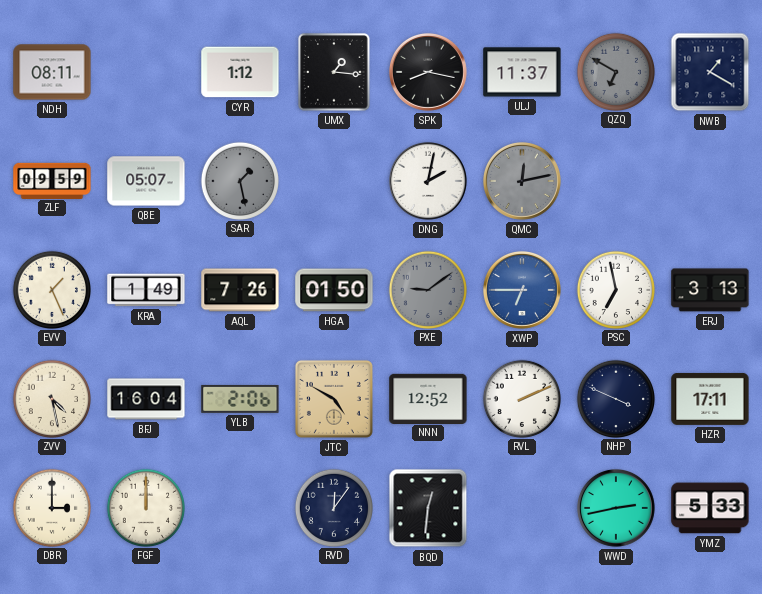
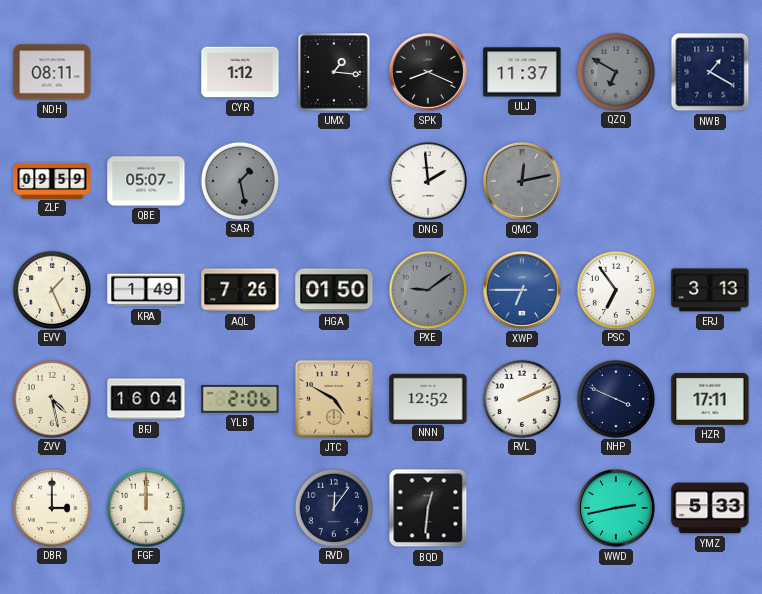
SPK: 8:17 -> 8:19 (428, 72)
DNG: 2:02 -> 1:59 (428, 181)
PSC: 6:58 -> 6:54 (615, 289)
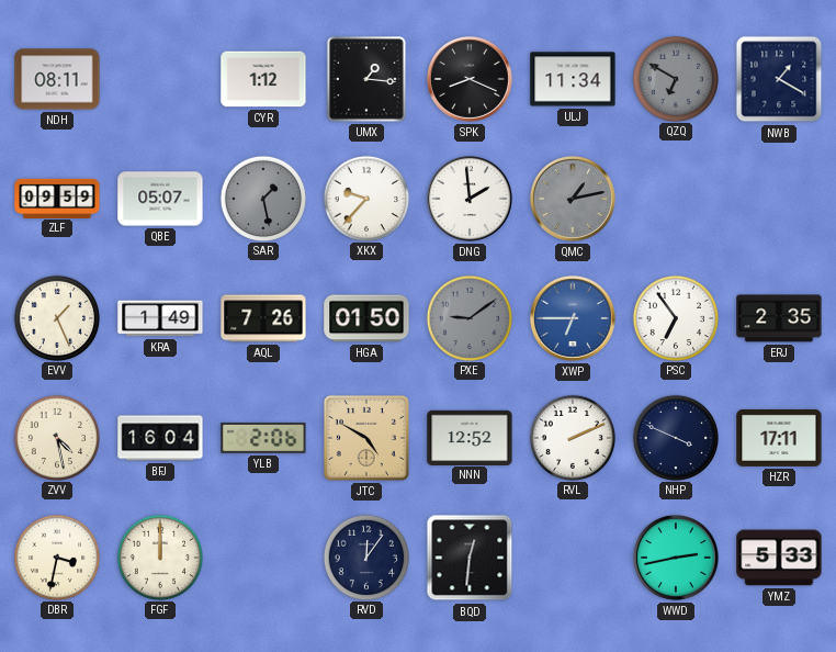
ULJ: 11:37 -> 11:34 (573, 79)
XKX: none -> 9:37 (365, 198)
QMC: 12:13 -> 1:13 (573, 199)
ERJ: 3:13 -> 2:35 (779, 318)
DBR: 3:00 -> 3:32 (56, 557)
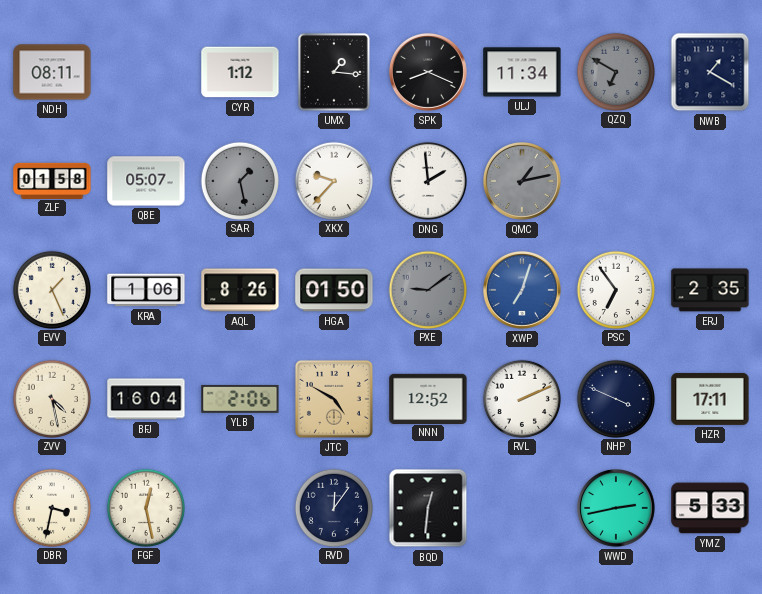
ZLF: 09:59 -> 01:58 (52, 180)
KRA: 1:49 -> 1:06 (146, 290)
AQL: 7:26 -> 8:26 (240, 290)
XWP: 6:45 -> 7:03 (522, 290)
FGF: 12:00 -> 12:28 (145, 507)
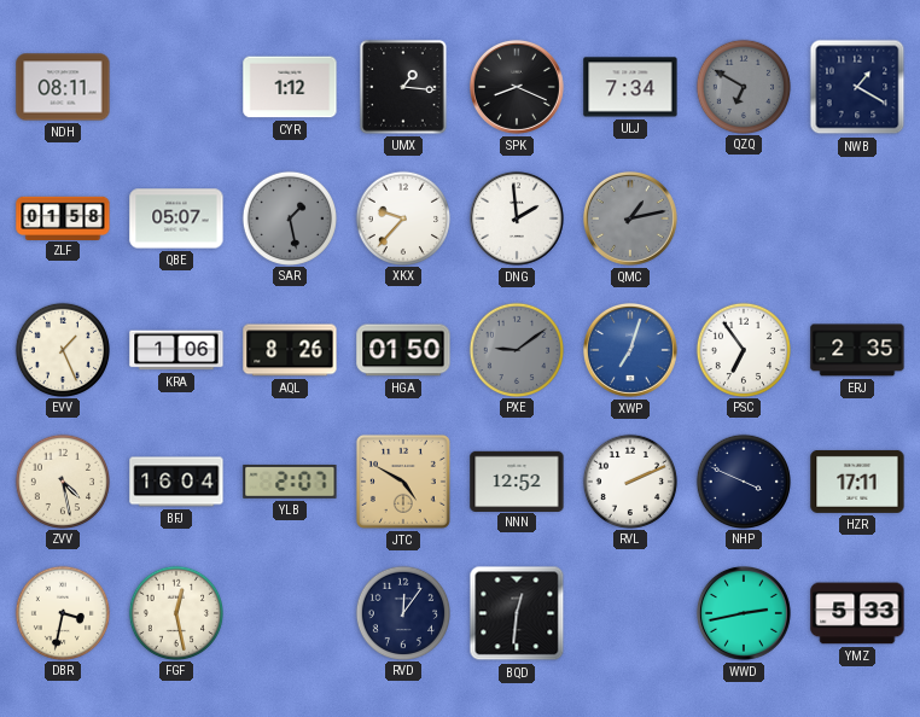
ULJ: 11:34 -> 7:34 (630, 87)
YLB: 2:06 -> 2:07 (290, 482)
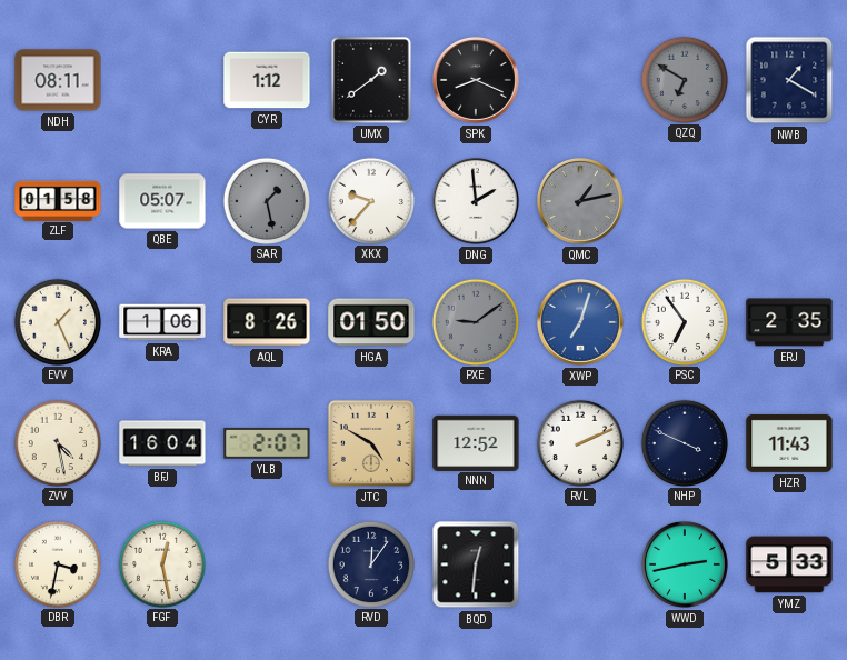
UMX: 1:16 -> 1:39 (371, 80)
ULJ: 7:34 -> none (630, 87)
HZR: 17:11 -> 11:43 (789, 443)
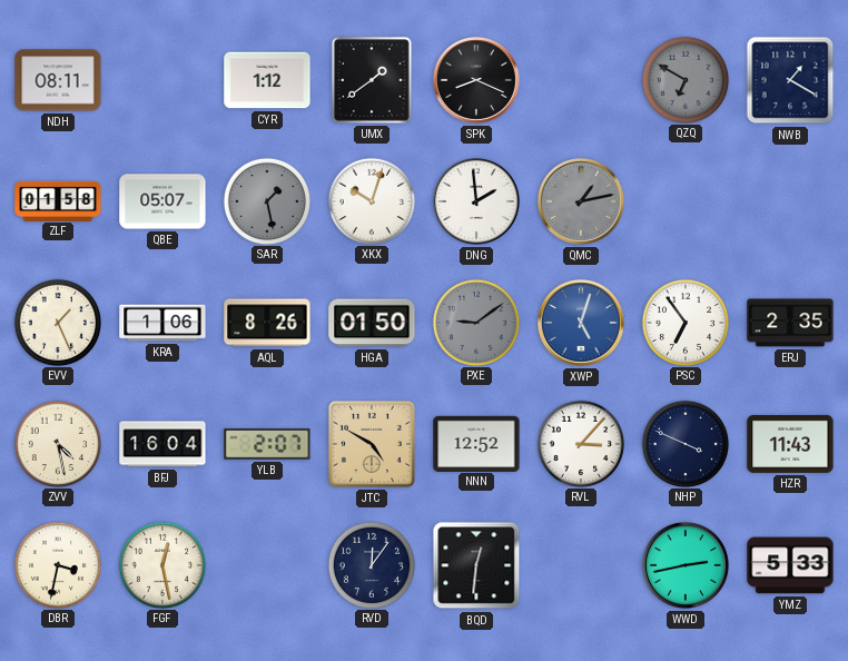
XKX: 9:37 -> 10:03 (371, 200)
XWP: 7:03 -> 5:03 (581, 323)
RVL: 2:11 -> 3:07 (580, 443)
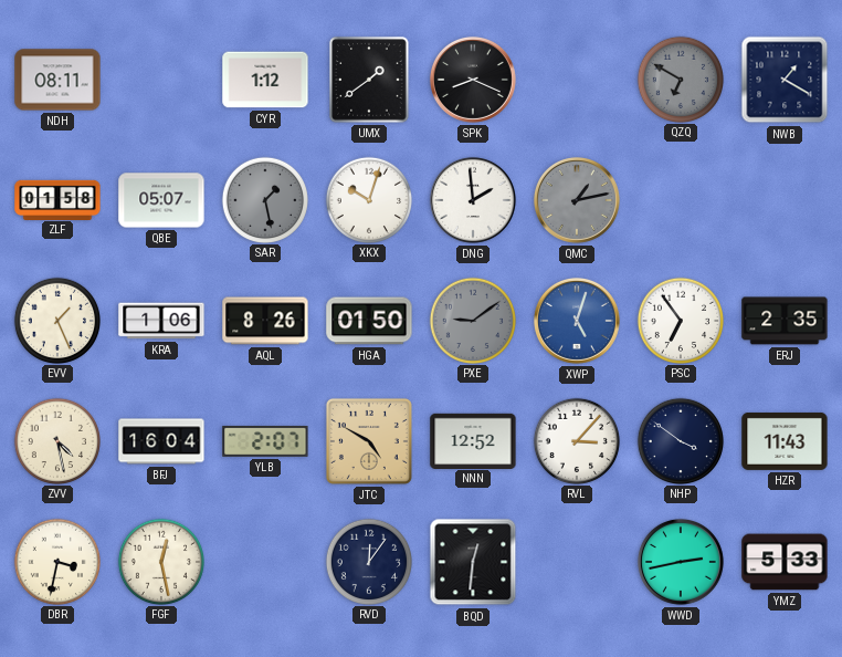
NHP: 3:49 -> 3:51 (680, 440)
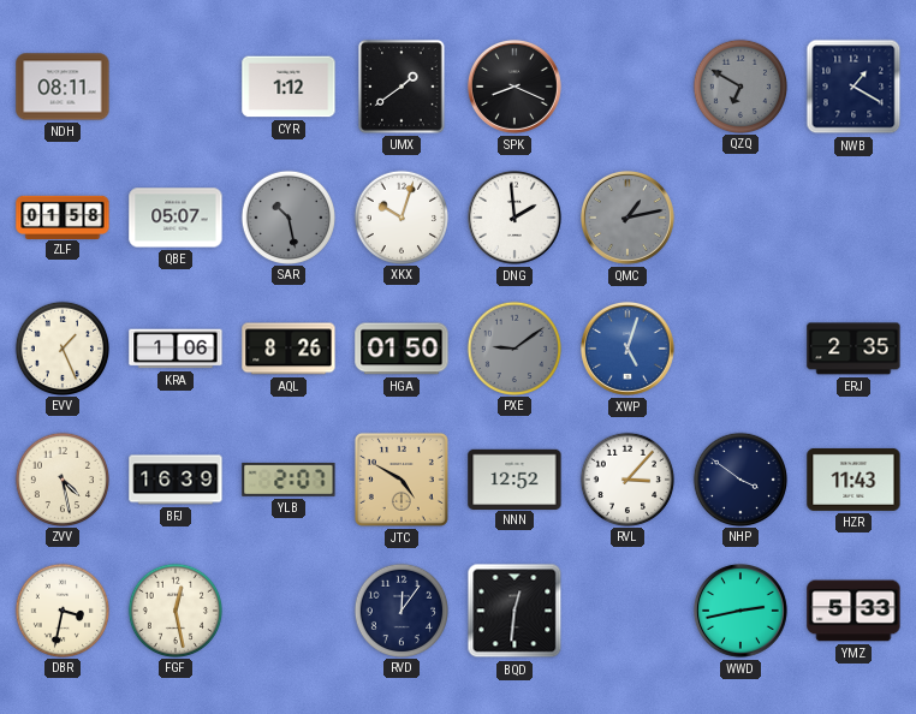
SAR: 1:28 -> 10:28 (287, 216)
PSC: 6:54 -> none (680, 320)
BFJ: 16:04 -> 16:39 (176, 480)
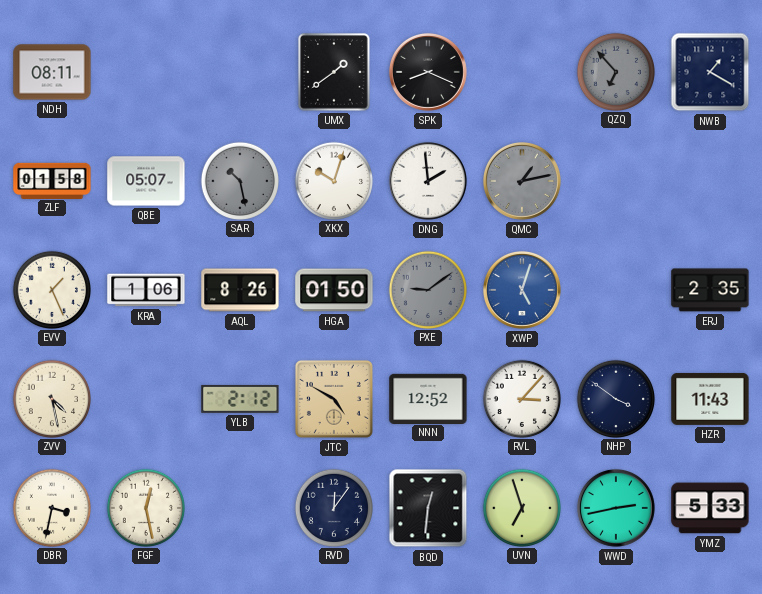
CYR: 1:12 -> none (289, 87)
QZQ: 6:50 -> 6:53 (615, 71)
BFJ: 16:39 -> none (176, 480)
YLB: 2:07 -> 2:12 (240, 399)
UVN: none -> 6:57 (521, 507)
